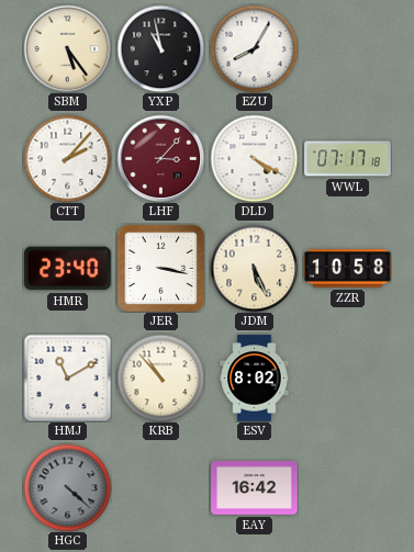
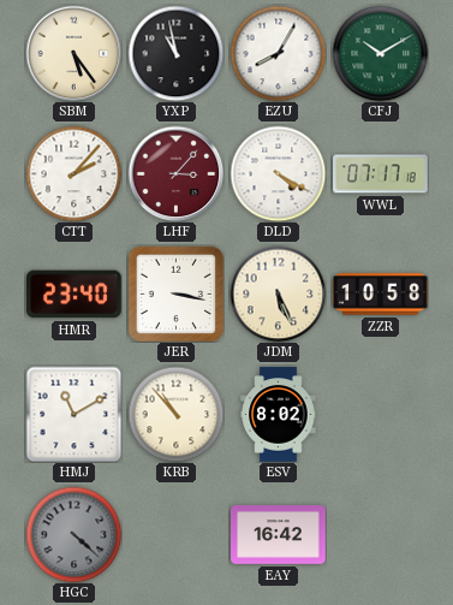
CFJ: none -> 10:10 (380, 53)
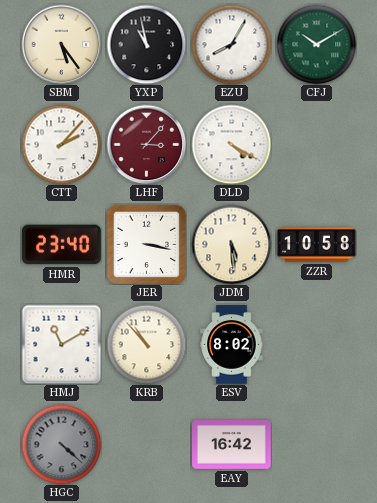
WWL: 07:17 -> none (381, 174)
JDM: 5:26 -> 5:29 (231, 244)
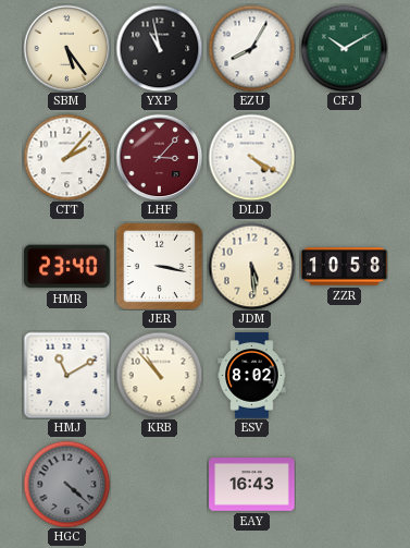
EAY: 16:42 -> 16:43 (252, 485)
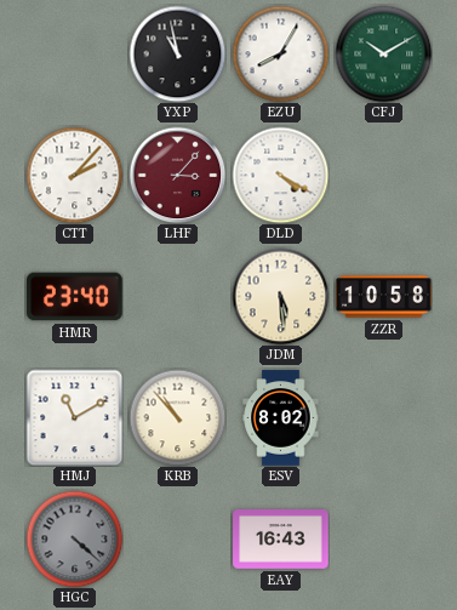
SBM: 5:24 -> none (66, 48)
JER: 3:17 -> none (159, 266)
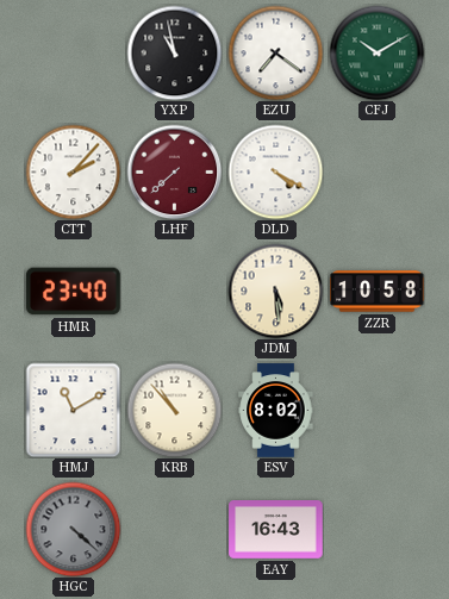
EZU: 8:05 -> 7:21 (275, 52)
LHF: 3:07 -> 7:38 (174, 171)
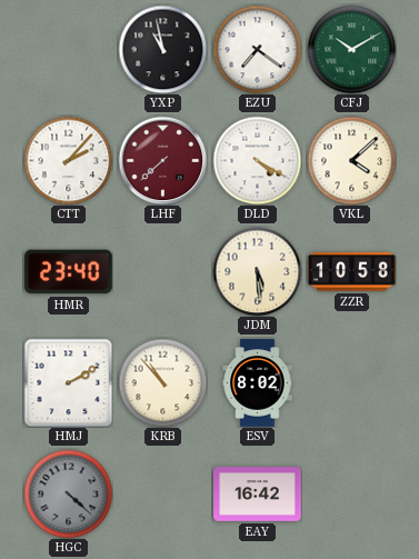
VKL: none -> 4:08 (351, 160)
HMJ: 11:10 -> 2:10 (68, 382)
EAY: 16:43 -> 16:42 (258, 495)
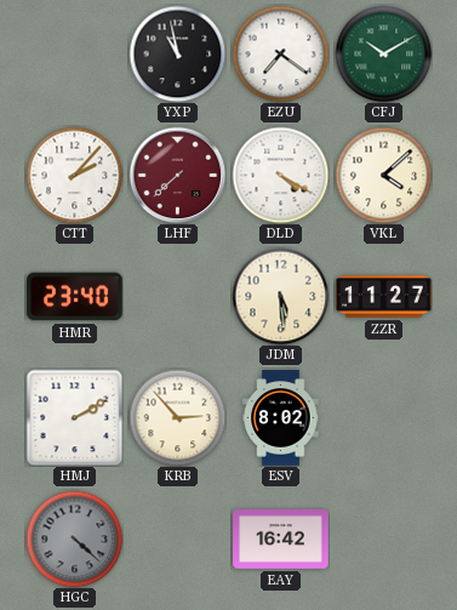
ZZR: 10:58 -> 11:27 (384, 297)
KRB: 10:53 -> 2:53 (177, 417)
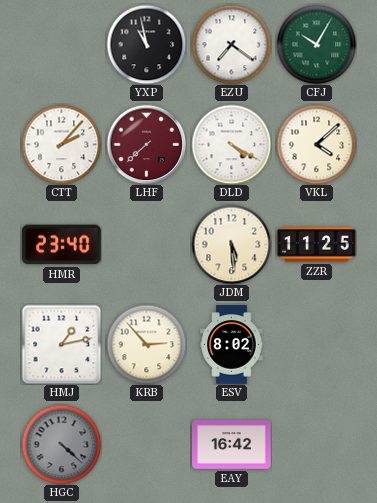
CFJ: 10:10 -> 10:05 (316, 44)
ZZR: 11:27 -> 11:25 (317, 245)
HMJ: 2:10 -> 1:13 (61, 344)
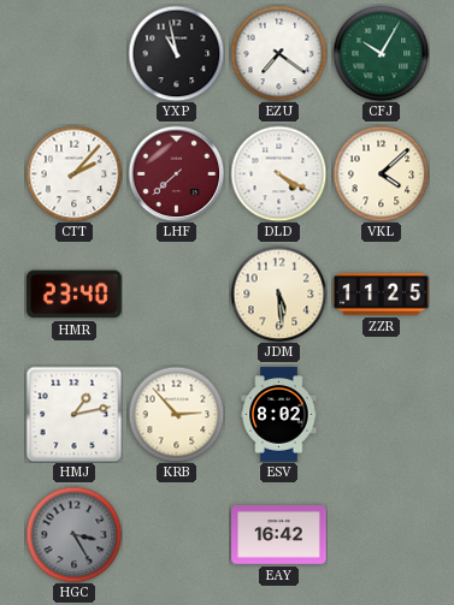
HGC: 4:22 -> 3:25 (73, 534)
